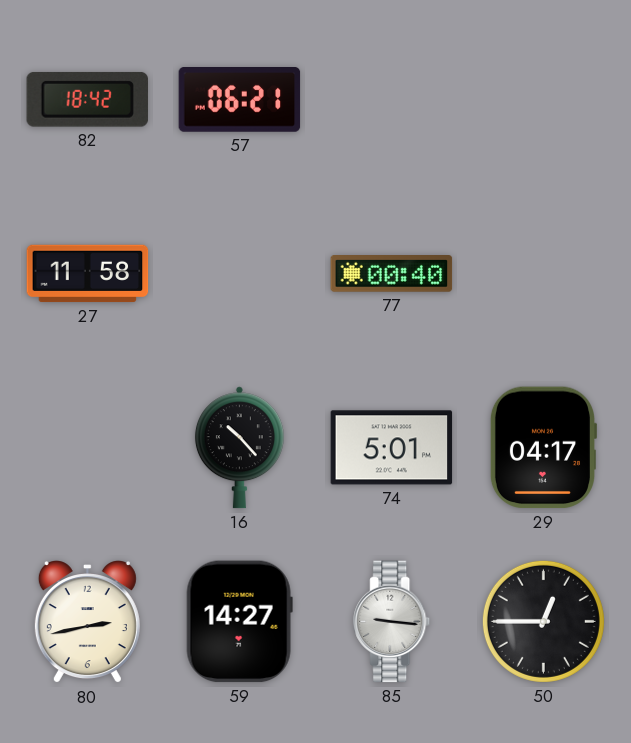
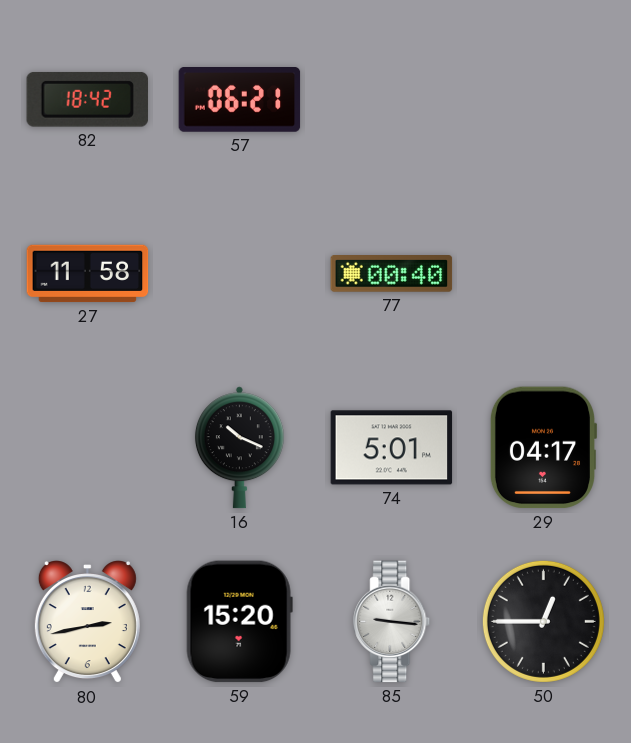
16: 10:23 -> 10:19 (239, 448)
59: 14:27 -> 15:20 (239, 622)
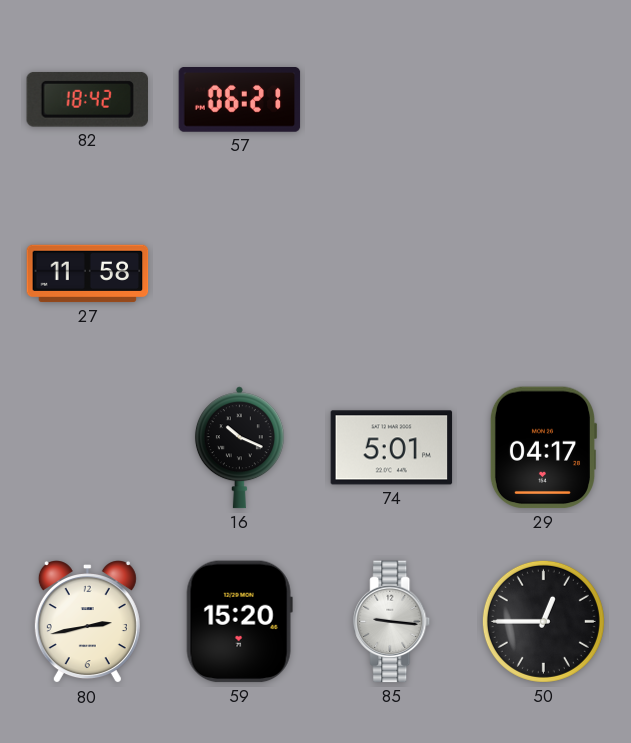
77: 00:40 -> none (392, 274)
